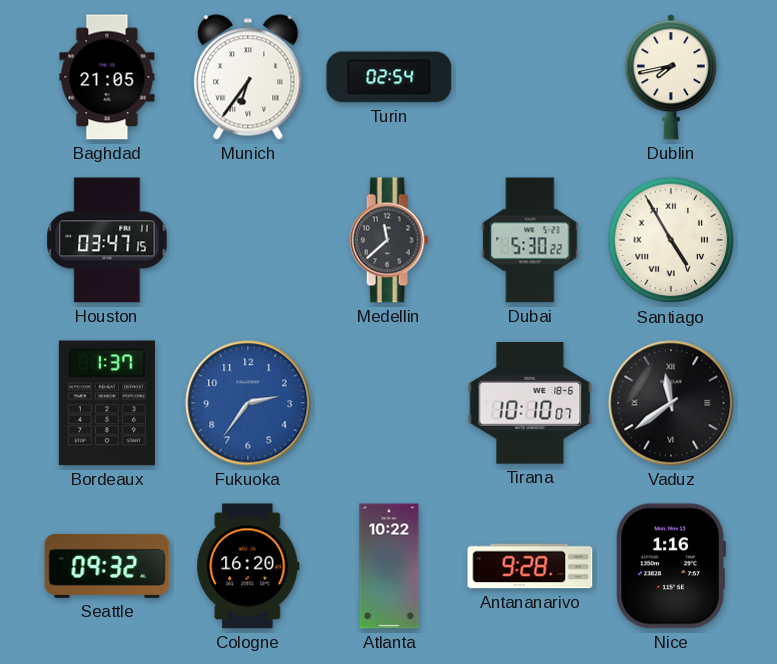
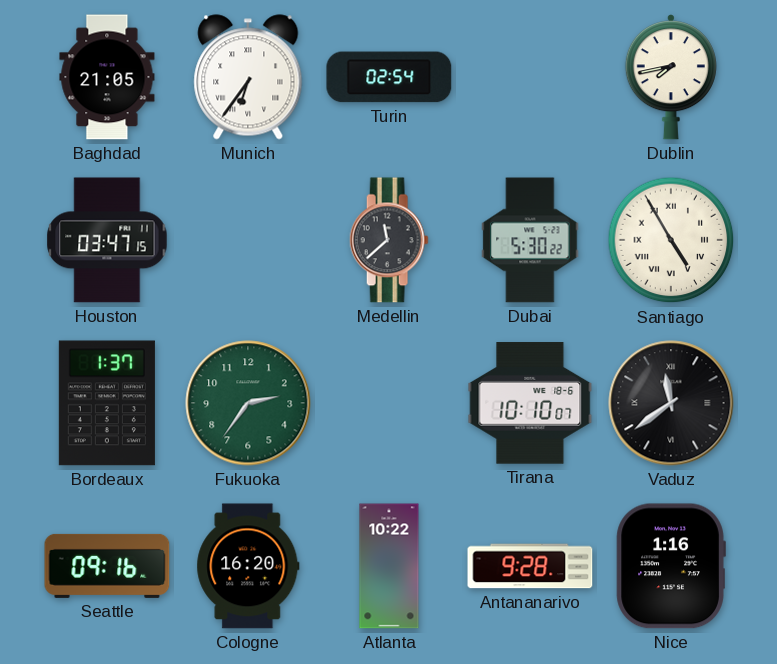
Fukuoka dial: blue -> green (248, 403)
Seattle: 09:32 -> 09:16 (107, 566)
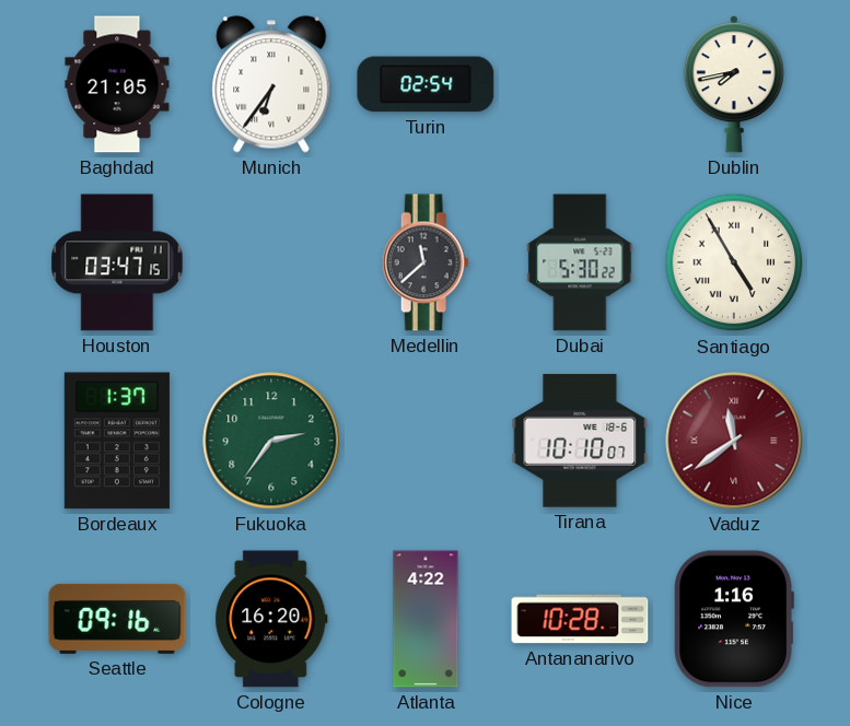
Vaduz dial: black -> burgundy (734, 441)
Atlanta: 10:22 -> 4:22 (426, 619)
Antananarivo: 9:28 -> 10:28 (580, 619)
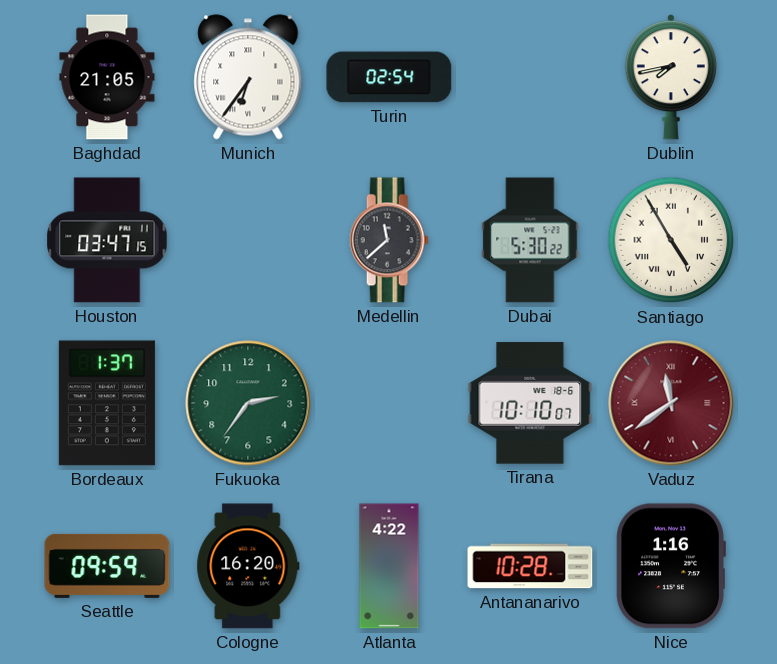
Seattle: 09:16 -> 09:59 (107, 566)
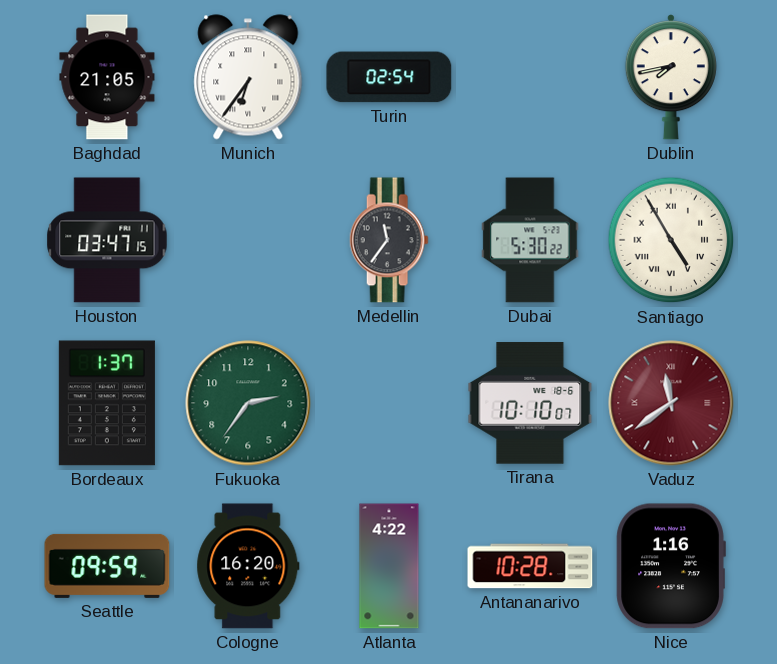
Medellin: 11:38 -> 11:36 (389, 240)
